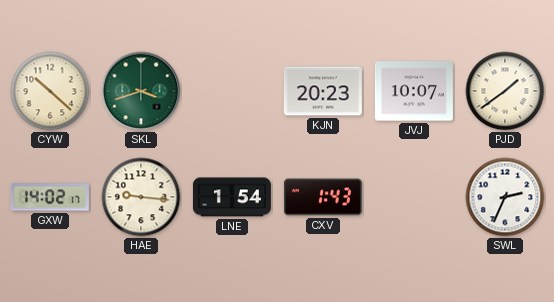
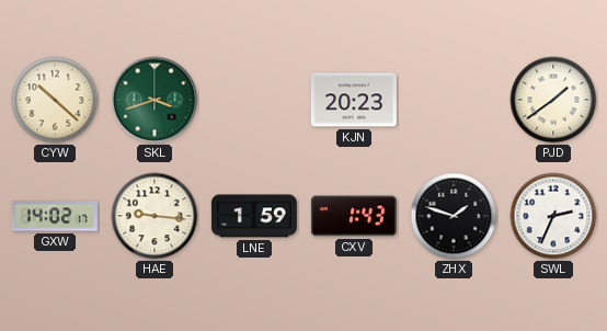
JVJ: 10:07 -> none (414, 91)
LNE: 1:54 -> 1:59 (254, 216)
ZHX: none -> 1:48 (454, 216)
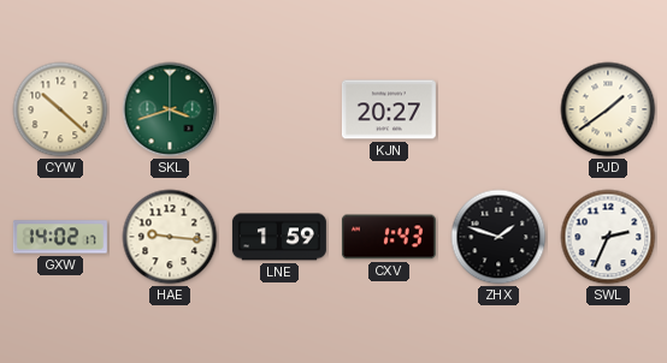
KJN: 20:23 -> 20:27 (389, 109)
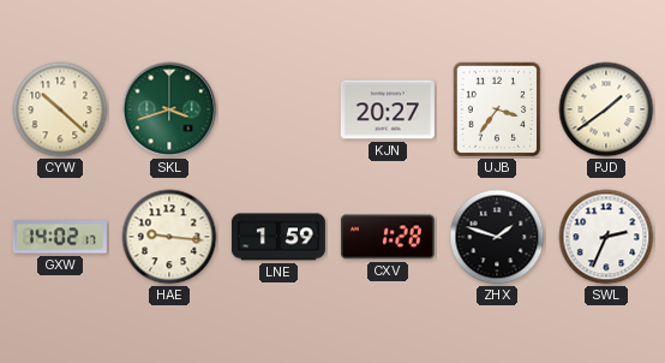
UJB: none -> 3:36 (497, 109)
CXV: 1:43 -> 1:28 (388, 237)
